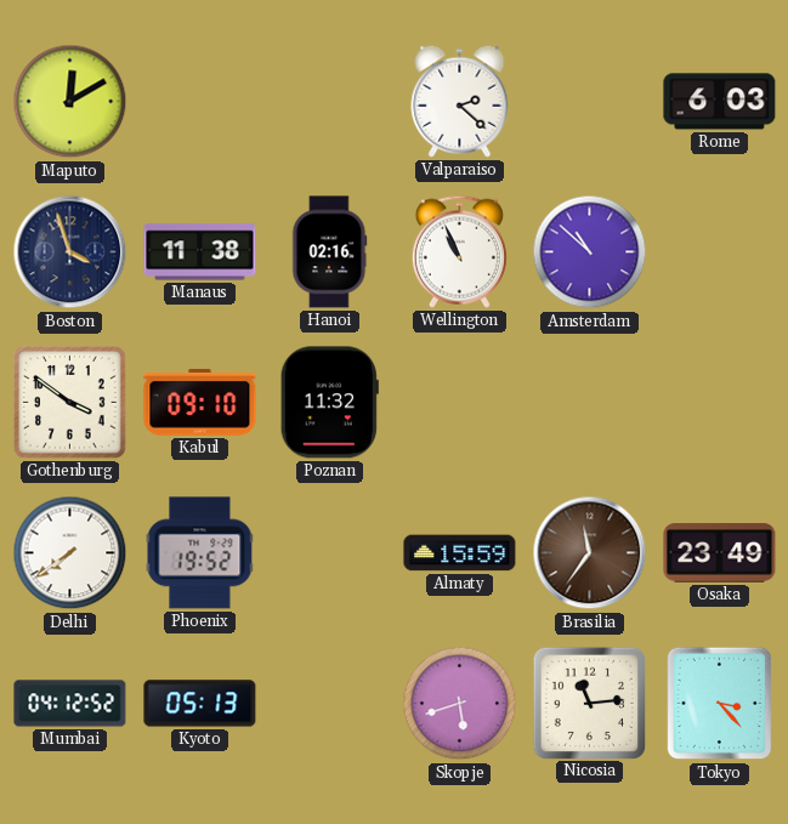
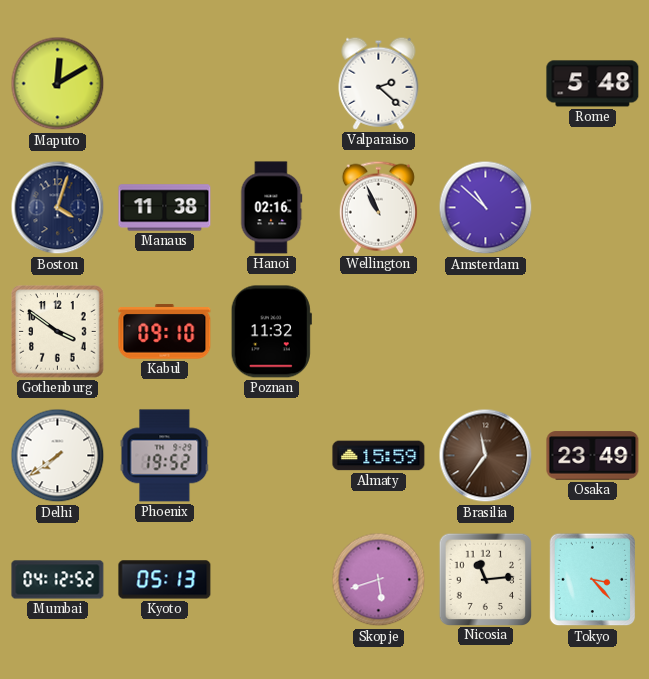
Rome: 6:03 -> 5:48 (593, 84)
Boston: 3:57 -> 4:03 (58, 208)
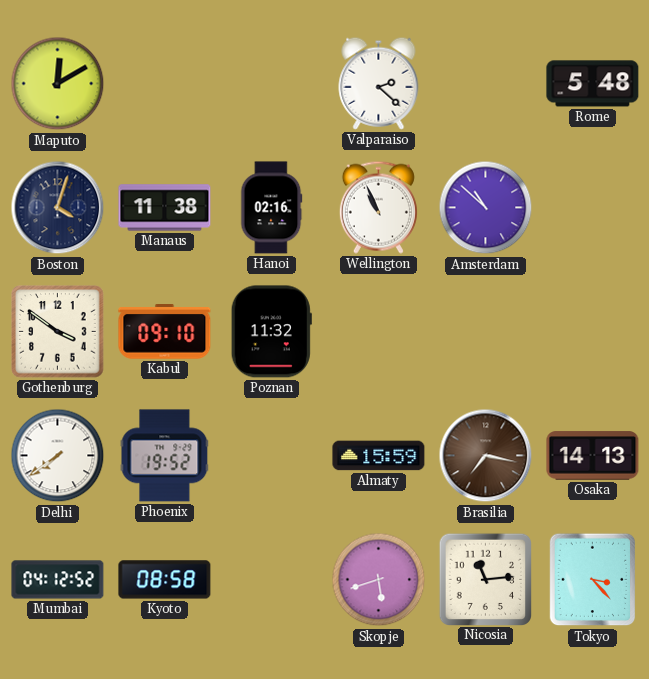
Brasilia: 11:36 -> 7:17 (486, 456)
Osaka: 23:49 -> 14:13 (593, 456)
Kyoto: 05:13 -> 08:58 (165, 580)
